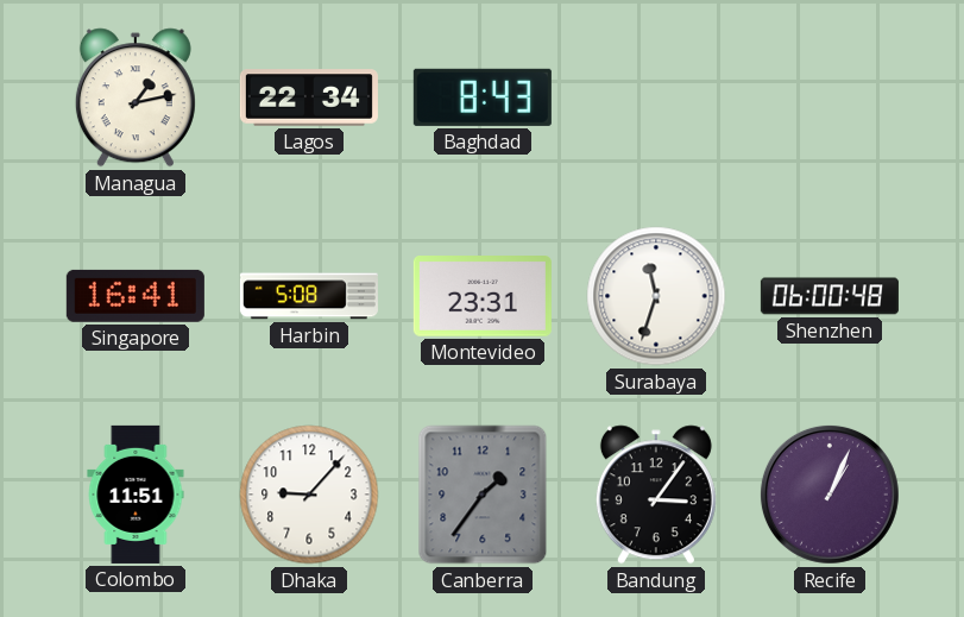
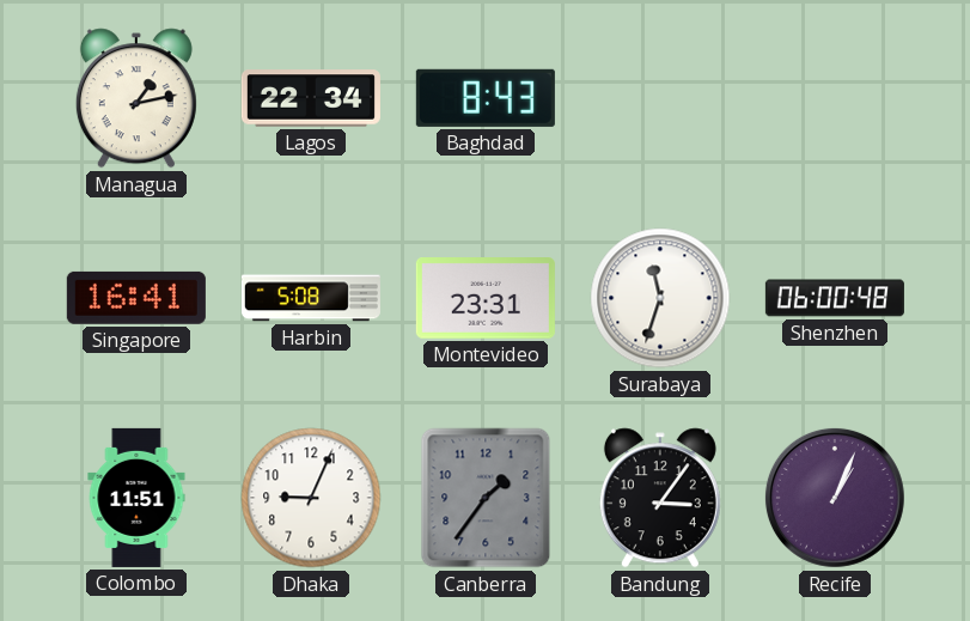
Dhaka: 9:07 -> 9:04 (311, 498)
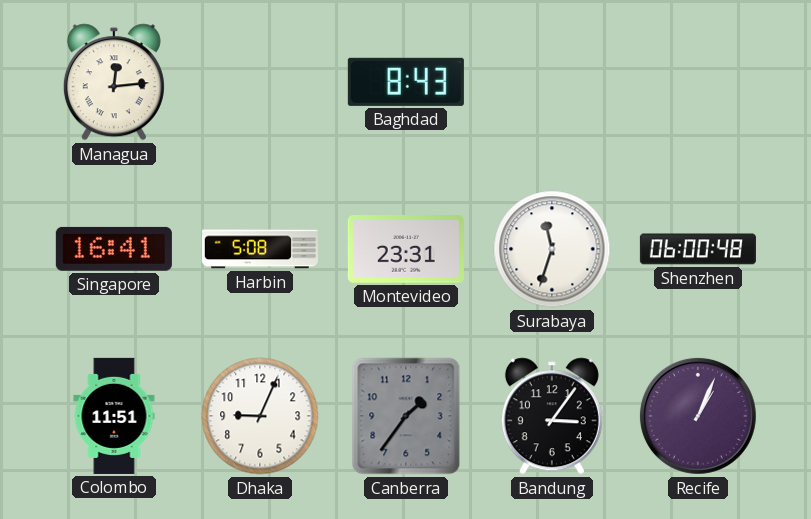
Managua: 1:13 -> 12:14 (114, 82)
Lagos: 22:34 -> none (311, 98)
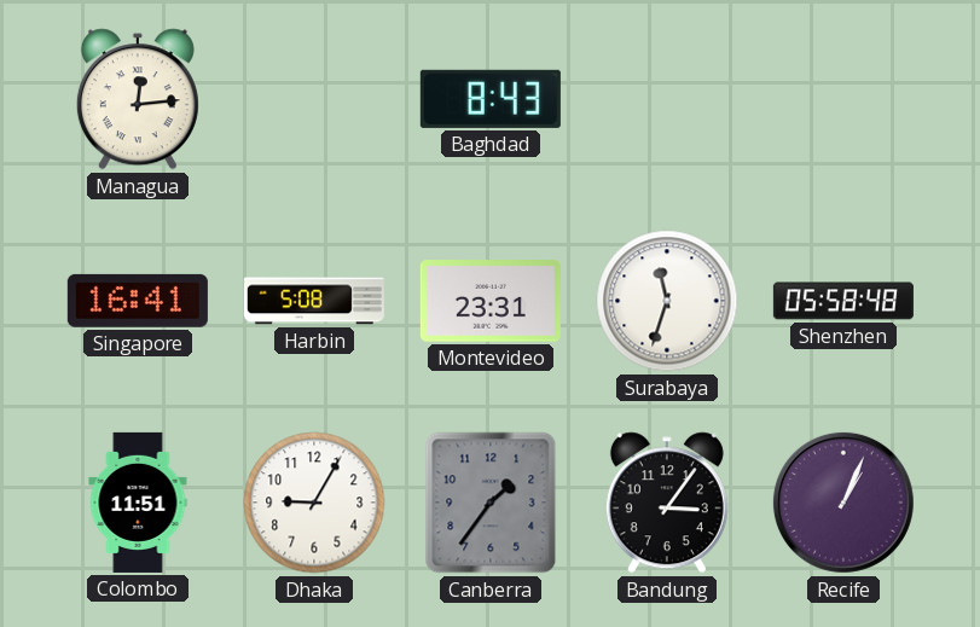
Shenzhen: 06:00 -> 05:58 (843, 301)
Dhaka: 9:04 -> 9:05 (314, 503)
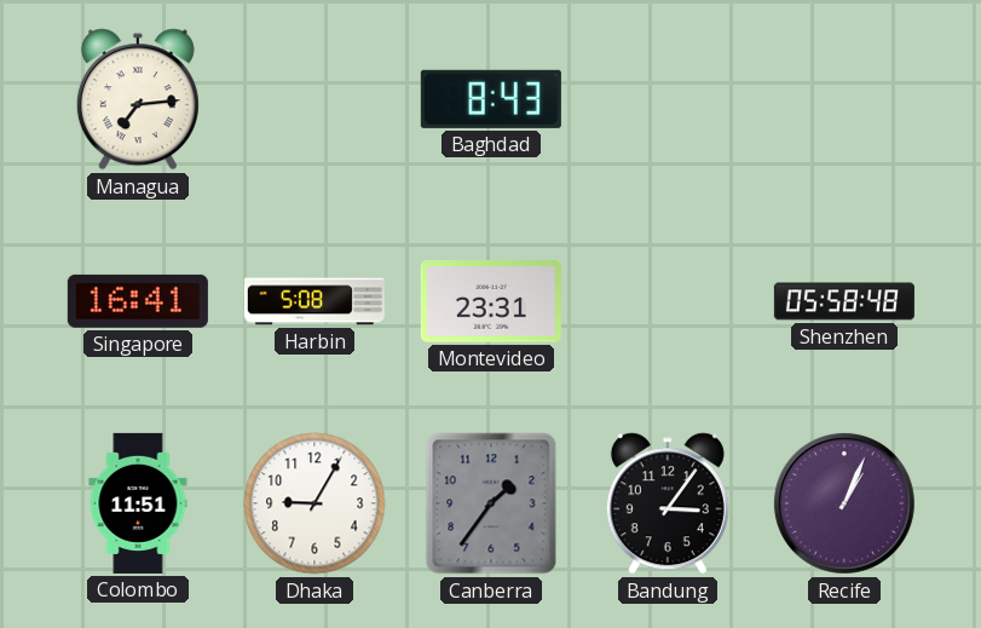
Managua: 12:14 -> 7:14 (138, 99)
Surabaya: 11:33 -> none (667, 301)
